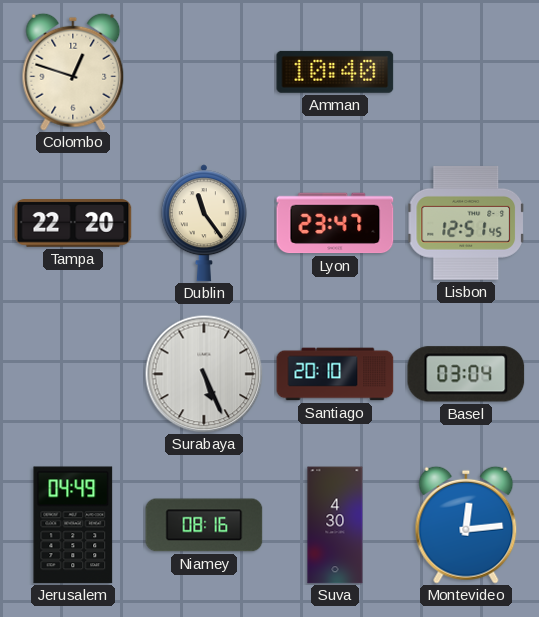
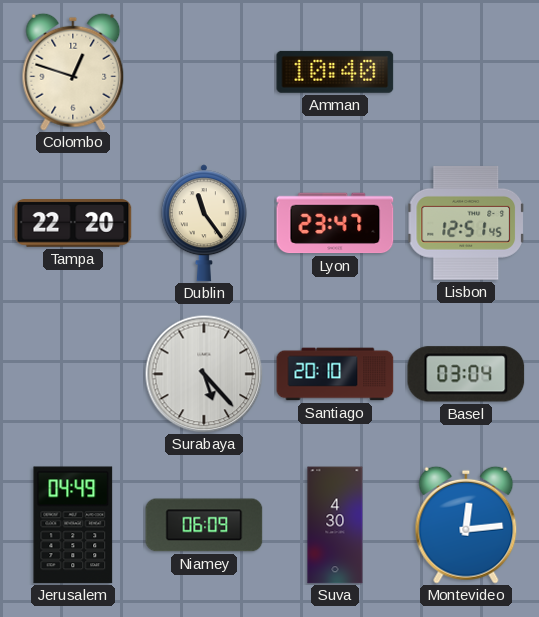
Surabaya: 5:26 -> 5:23 (204, 374)
Niamey: 08:16 -> 06:09 (204, 525)
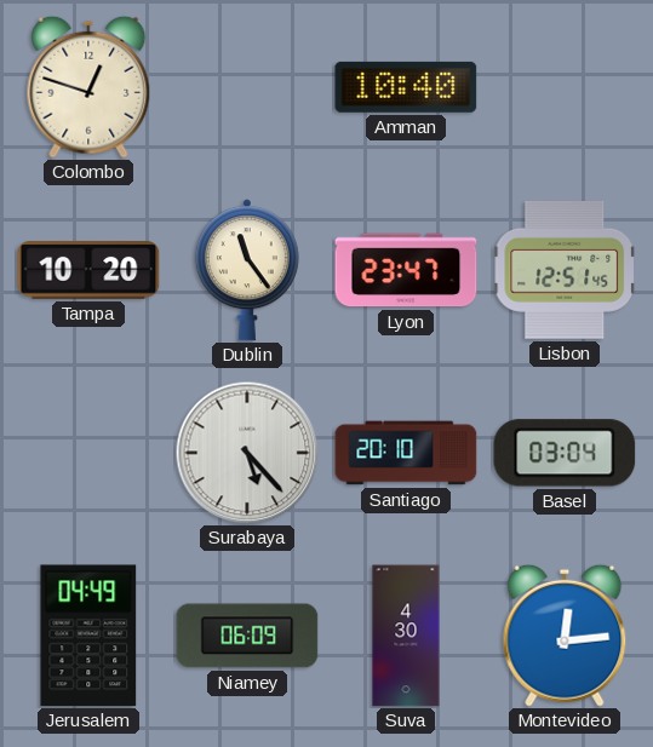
Tampa: 22:20 -> 10:20 (88, 270)
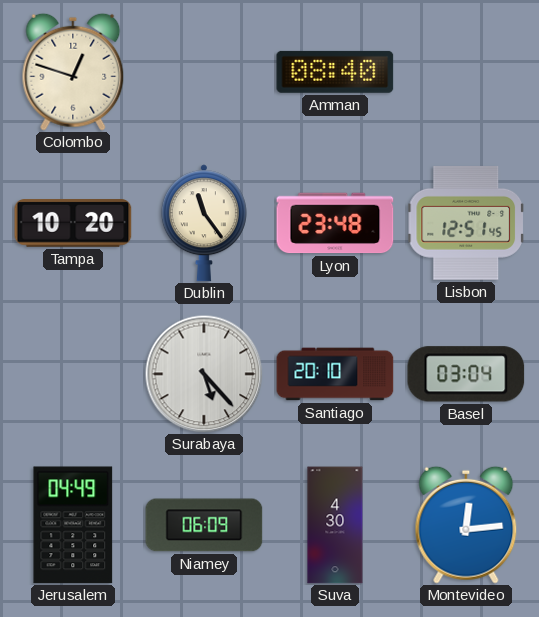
Amman: 10:40 -> 08:40 (335, 72)
Lyon: 23:47 -> 23:48 (335, 223)
